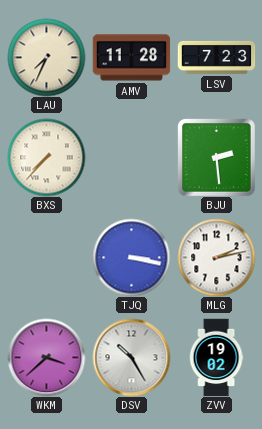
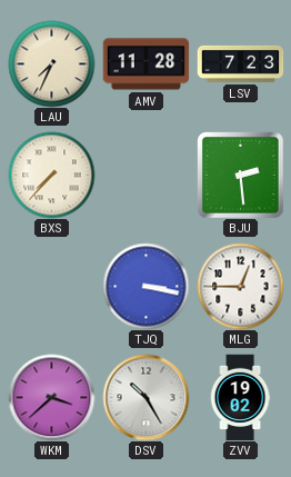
MLG: 2:13 -> 12:45 (240, 286)
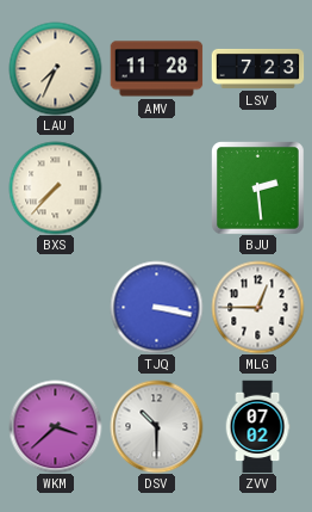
DSV: 10:25 -> 10:30 (156, 426)
ZVV: 19:02 -> 07:02 (257, 426)
